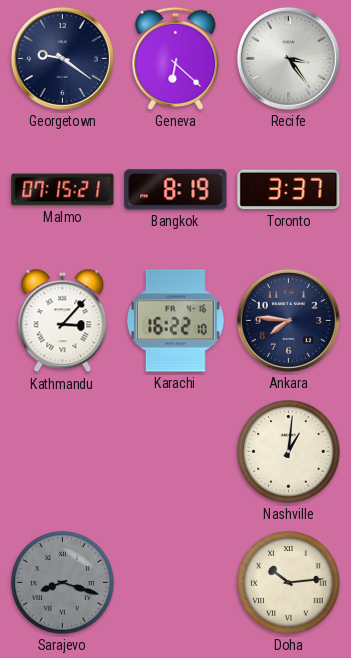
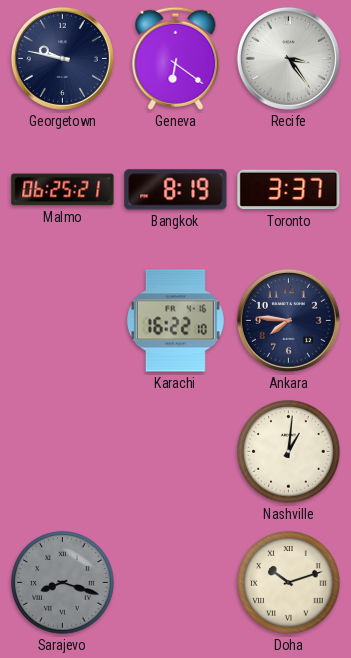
Georgetown: 9:21 -> 9:47 (62, 58)
Geneva: 6:22 -> 6:21 (176, 58)
Malmo: 07:15 -> 06:25 (63, 190)
Kathmandu: 3:07 -> none (63, 321)
Doha: 10:14 -> 10:12 (289, 583)
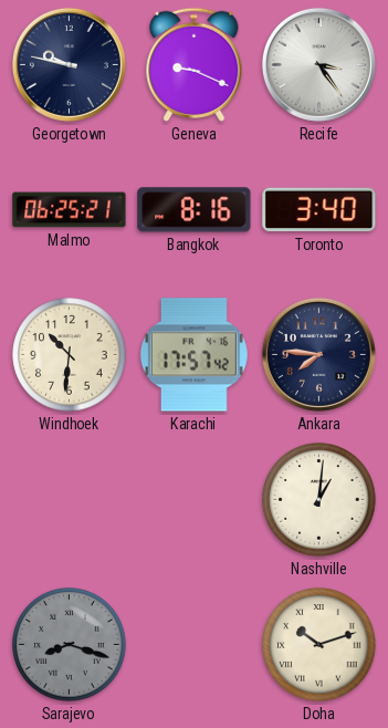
Geneva: 6:21 -> 9:19 (195, 64)
Bangkok: 8:19 -> 8:16 (195, 210)
Toronto: 3:37 -> 3:40 (319, 210)
Windhoek: none -> 10:31 (70, 355)
Karachi: 16:22 -> 17:57 (193, 355)
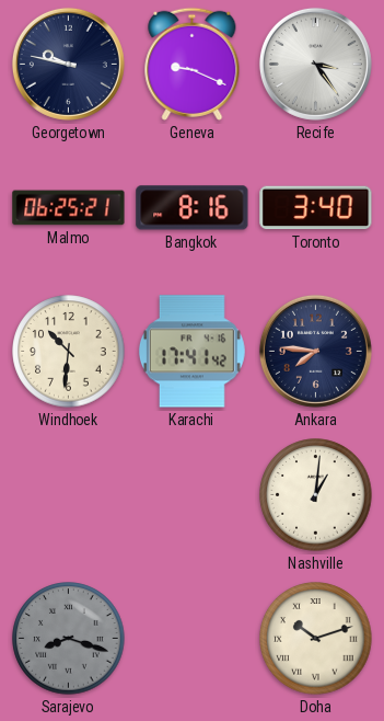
Karachi: 17:57 -> 17:41 (191, 352)
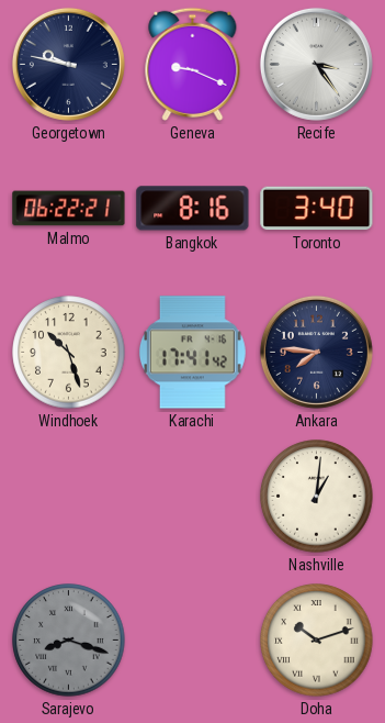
Malmo: 06:25 -> 06:22 (69, 209)
Windhoek: 10:31 -> 10:27 (69, 353)
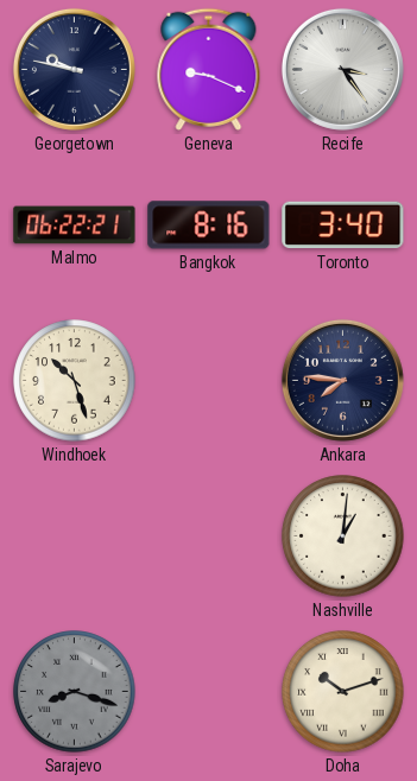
Karachi: 17:41 -> none (192, 353)
